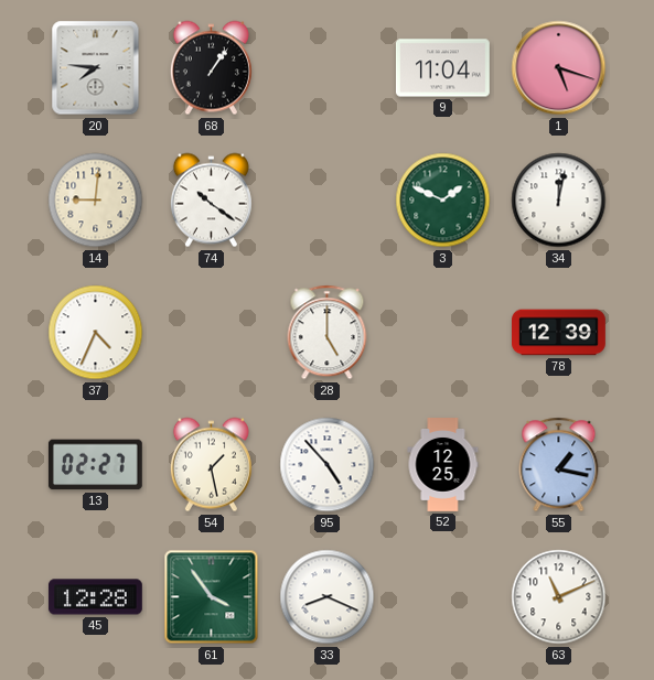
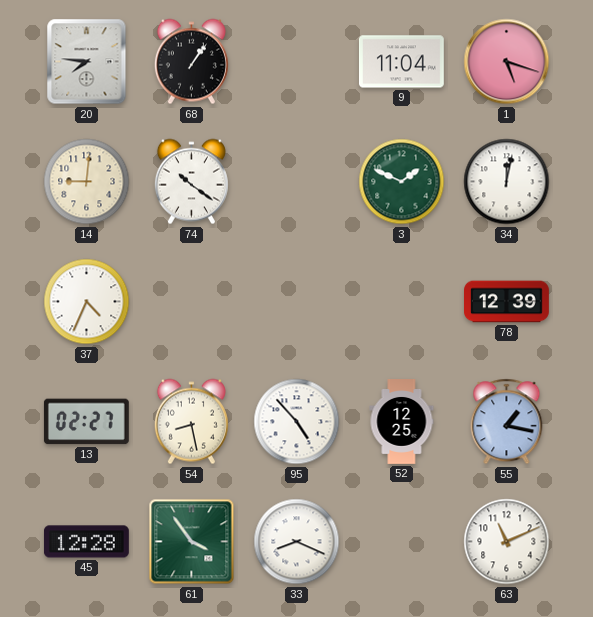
28: 5:00 -> none (328, 333)
54: 1:28 -> 8:28 (191, 422)
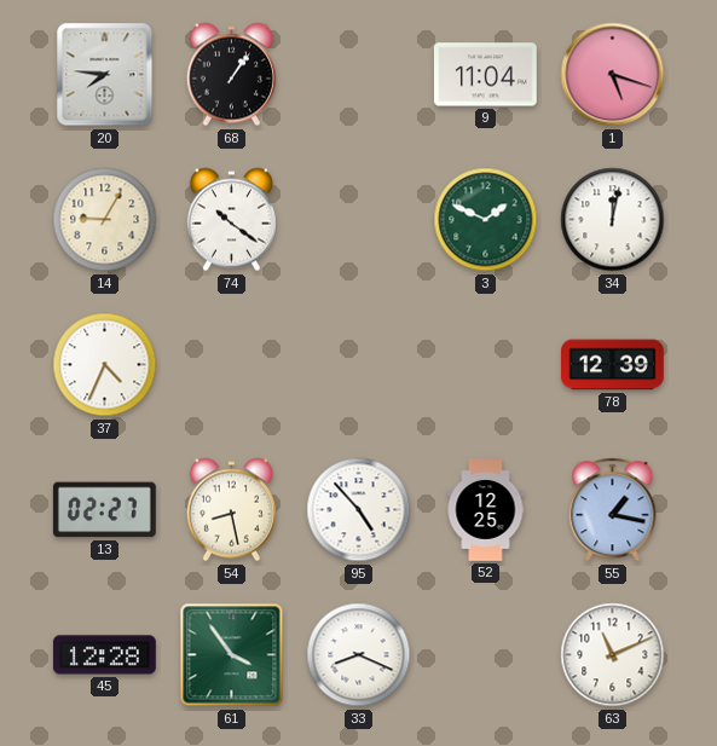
14: 9:01 -> 9:05 (105, 220)
